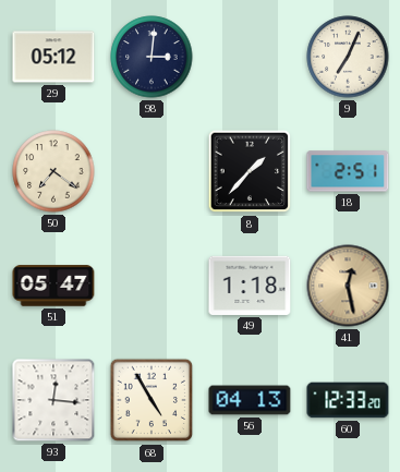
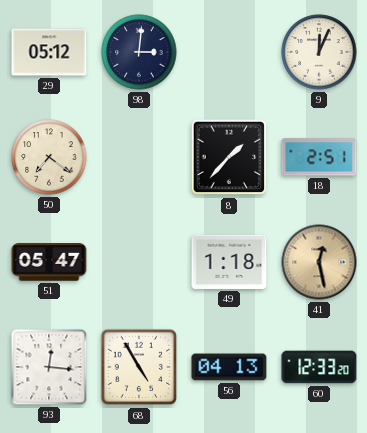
9: 7:04 -> 12:04 (319, 52)
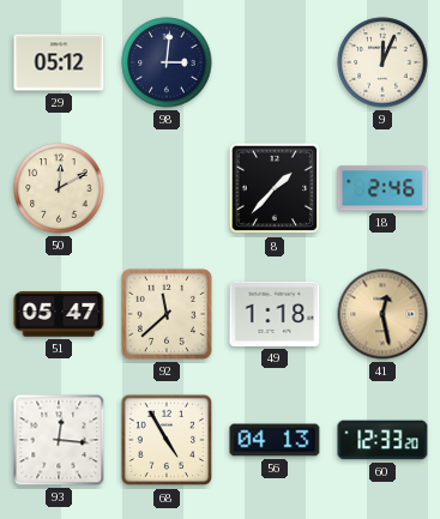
50: 7:21 -> 12:10 (59, 188)
18: 2:51 -> 2:46 (382, 188)
92: none -> 11:38 (167, 314)
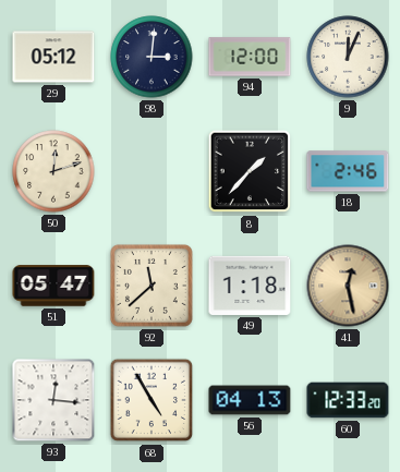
94: none -> 12:00 (250, 57)
50: 12:10 -> 12:12 (53, 171)
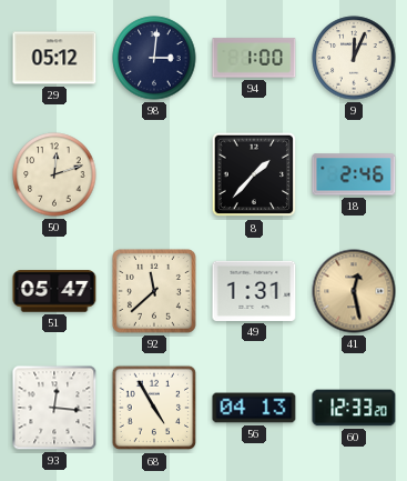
94: 12:00 -> 1:00 (254, 58)
49: 1:18 -> 1:31 (254, 291)
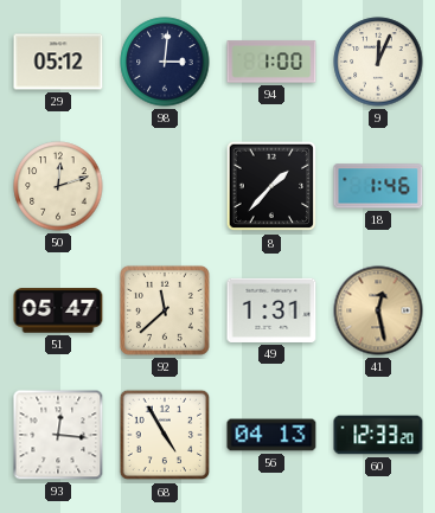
18: 2:46 -> 1:46 (378, 186)
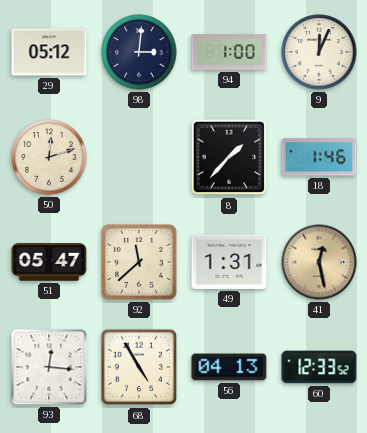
60: 12:33:20 -> 12:33:52 (319, 367)
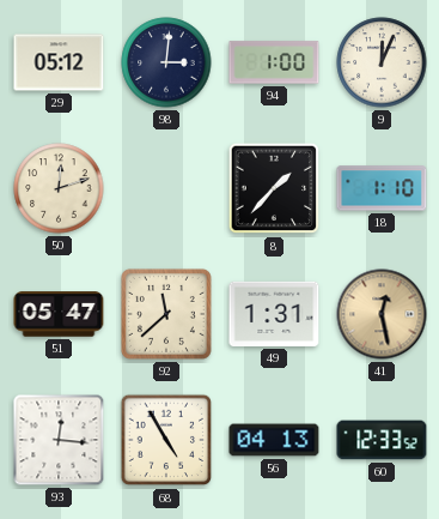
18: 1:46 -> 1:10 (382, 188)
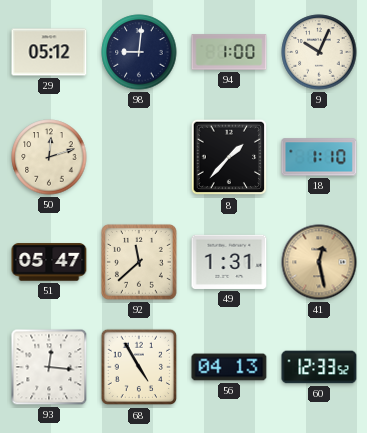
98: 3:01 -> 9:01 (139, 52)
9: 12:04 -> 10:04 (319, 52)
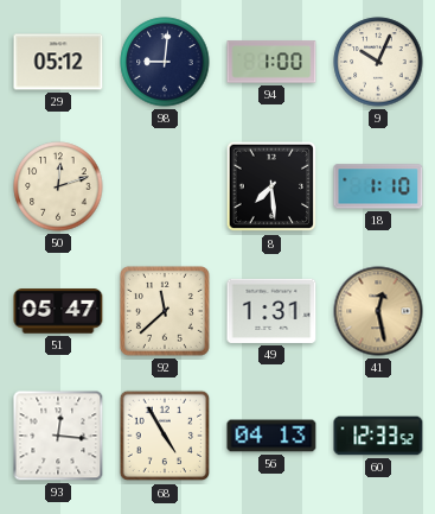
8: 1:37 -> 7:29 (271, 186)
